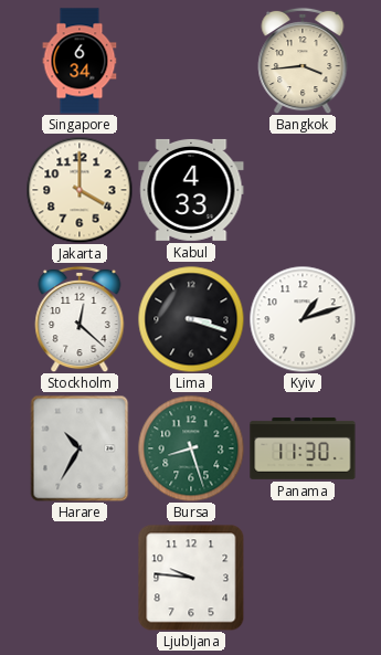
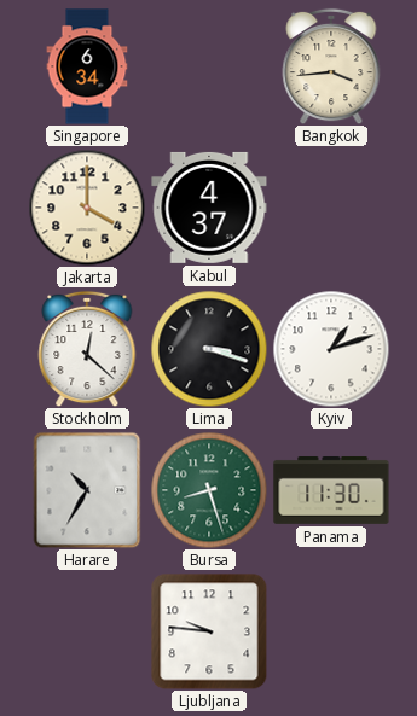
Kabul: 4:33 -> 4:37 (209, 208)
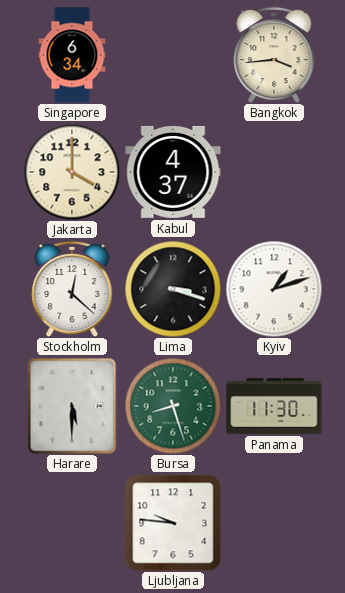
Harare: 10:35 -> 5:30 (72, 406)
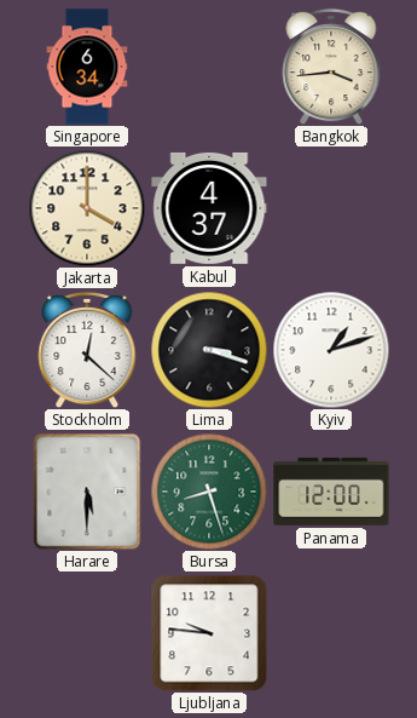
Panama: 11:30 -> 12:00 (331, 492)
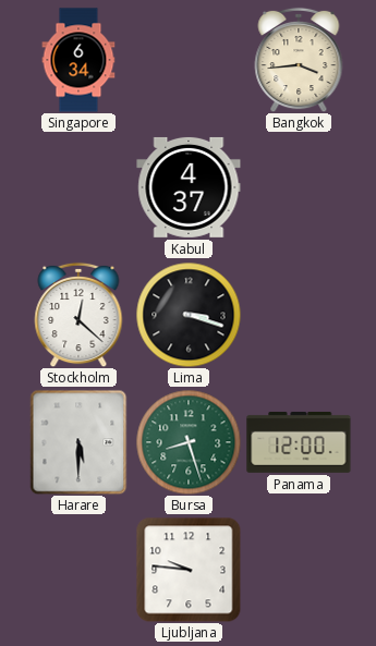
Jakarta: 4:00 -> none (87, 208)
Kyiv: 1:12 -> none (331, 350)
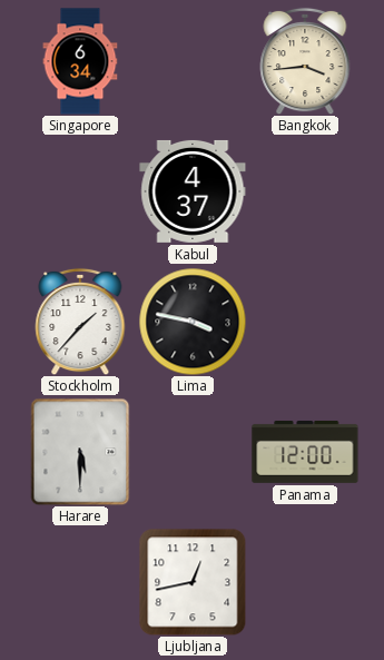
Stockholm: 12:22 -> 1:37 (80, 322)
Lima: 3:18 -> 3:47 (193, 322)
Bursa: 8:27 -> none (189, 442)
Ljubljana: 9:46 -> 12:43 (193, 582)
